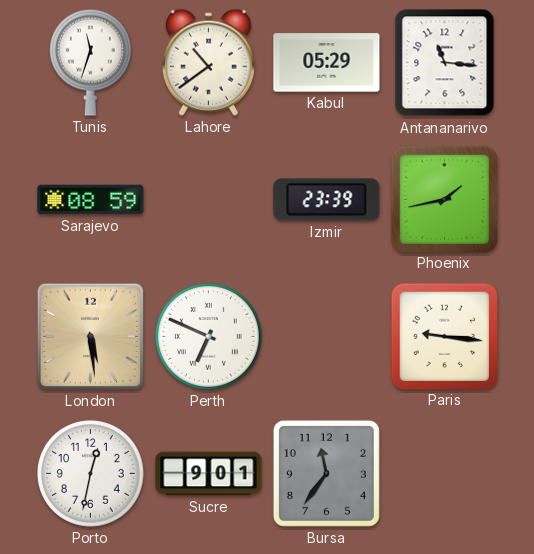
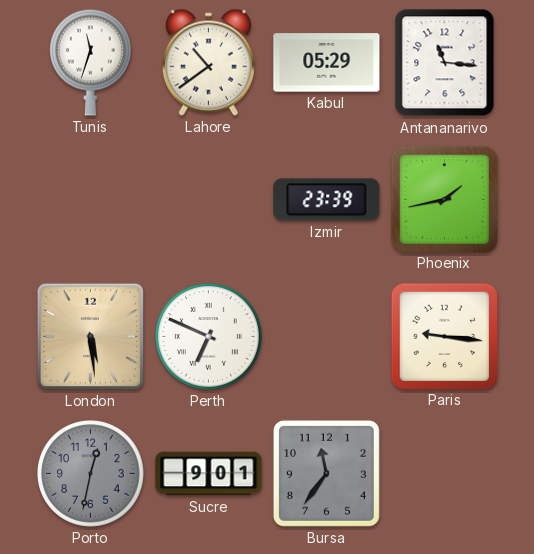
Sarajevo: 08:59 -> none (91, 200)
Porto dial: white -> grey (91, 474)
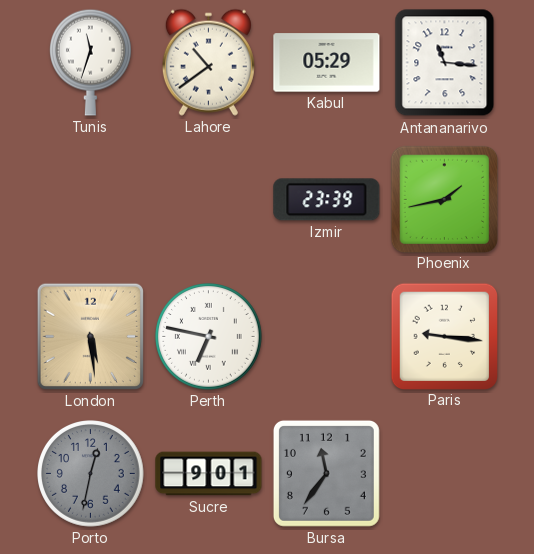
Perth: 6:49 -> 6:47 (209, 337)
